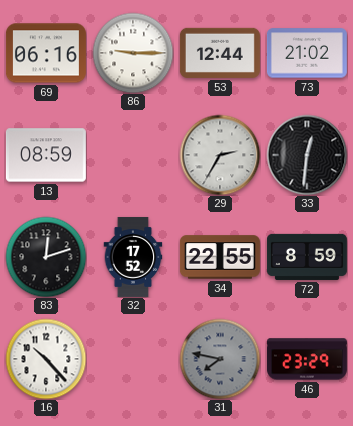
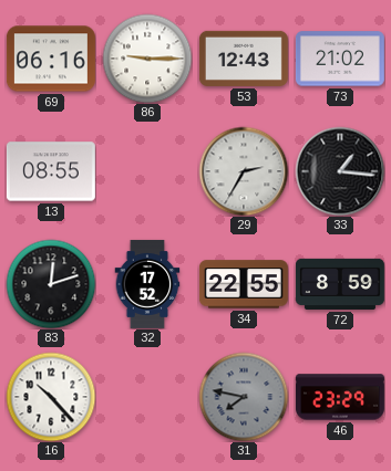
53: 12:44 -> 12:43 (244, 59)
13: 08:59 -> 08:55 (51, 171)
33: 12:31 -> 1:16 (340, 171)
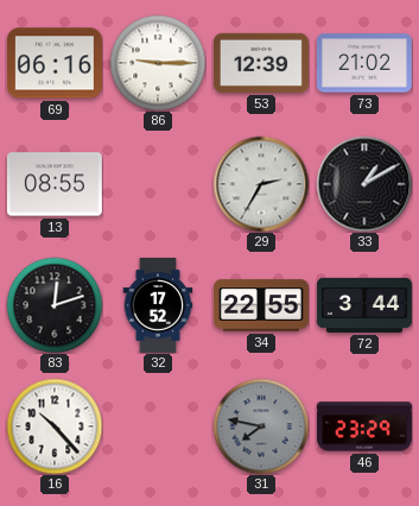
53: 12:43 -> 12:39 (261, 63)
33: 1:16 -> 1:10 (364, 184)
72: 8:59 -> 3:44 (364, 305)
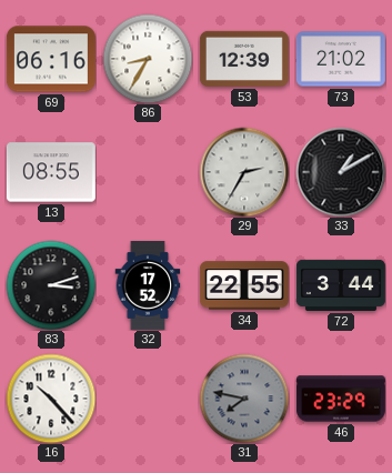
86: 9:15 -> 8:35 (148, 59)
83: 12:12 -> 3:12 (51, 285)
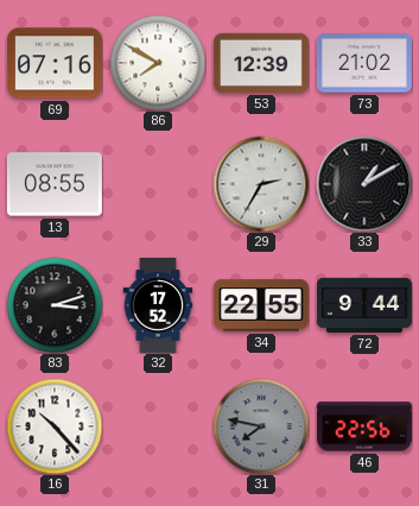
69: 06:16 -> 07:16 (55, 63)
86: 8:35 -> 7:50 (158, 63)
72: 3:44 -> 9:44 (364, 305)
46: 23:29 -> 22:56 (364, 426)
